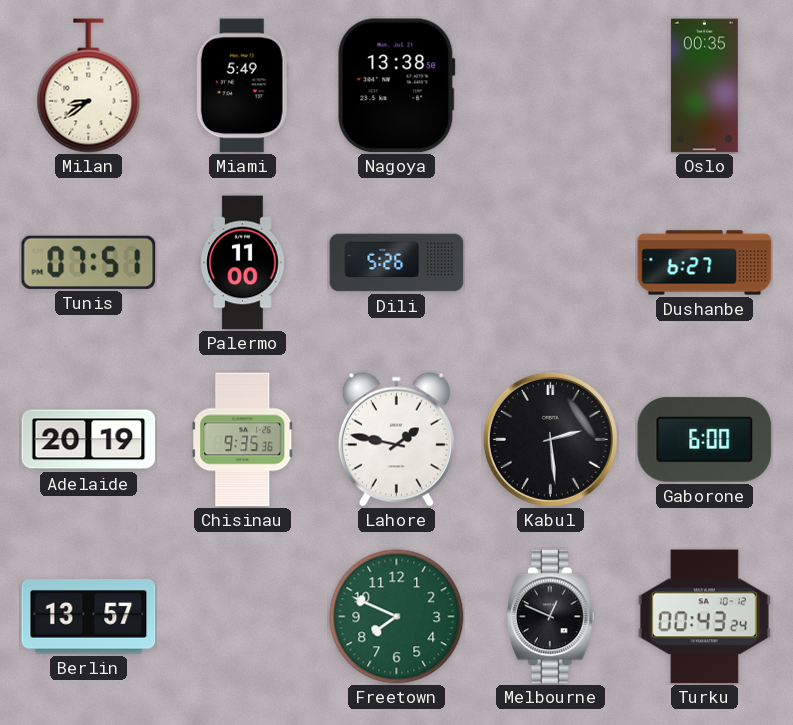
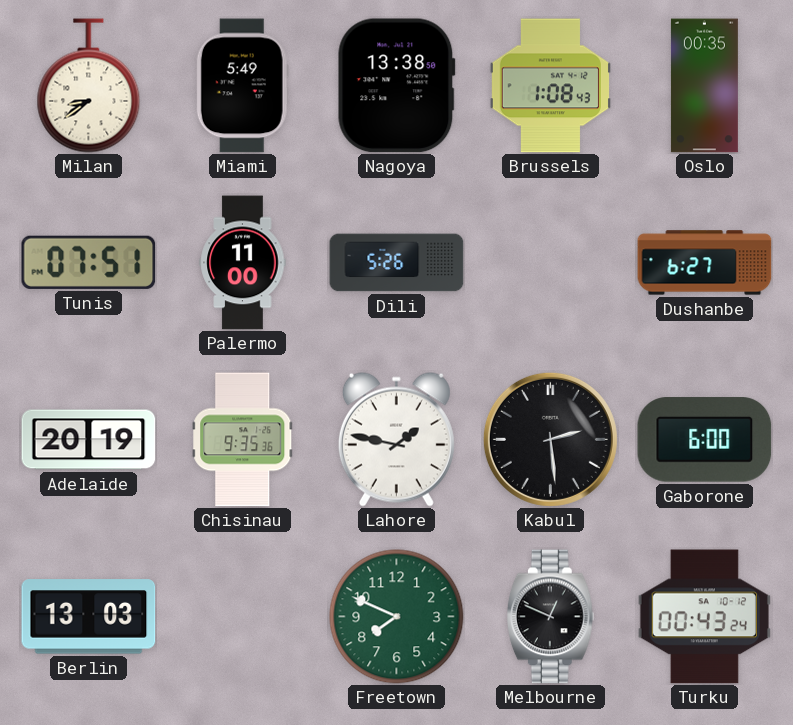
Brussels: none -> 1:08 (550, 86)
Berlin: 13:57 -> 13:03 (89, 617)
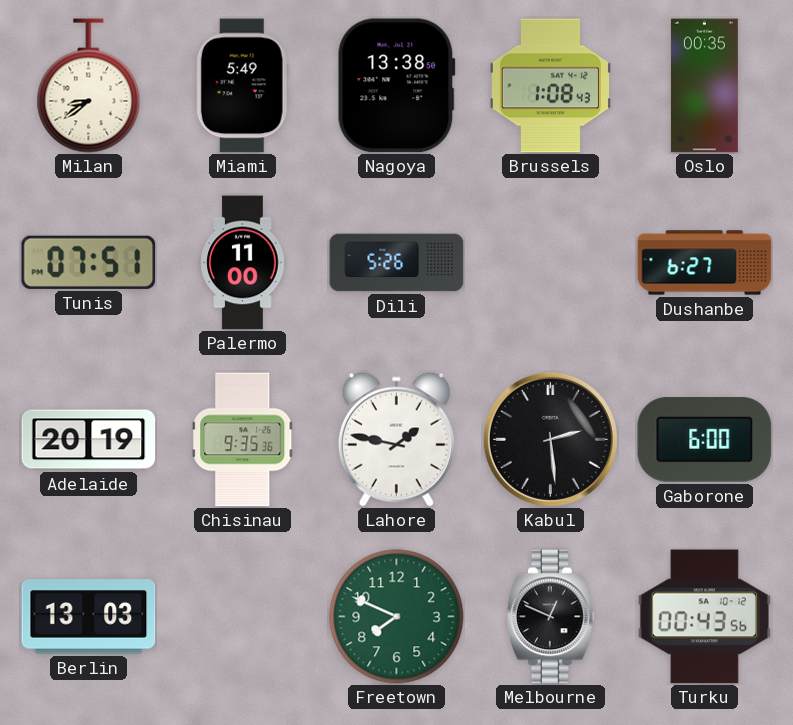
Turku: 00:43:24 -> 00:43:56 (704, 617)
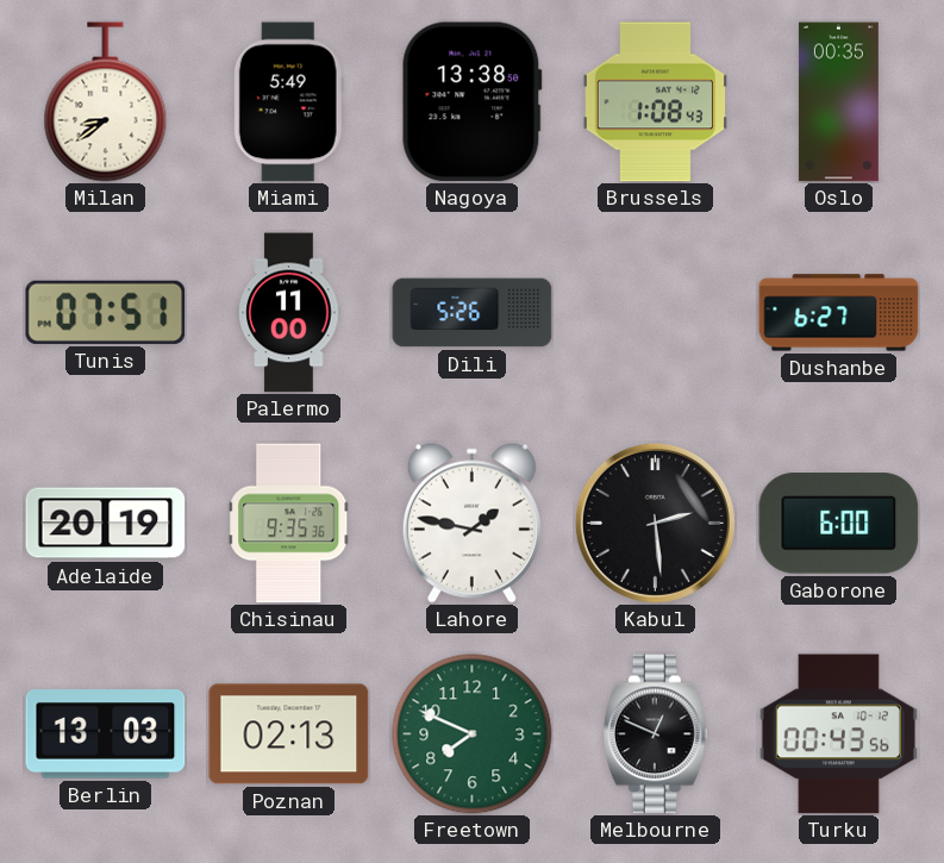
Poznan: none -> 02:13 (289, 734)
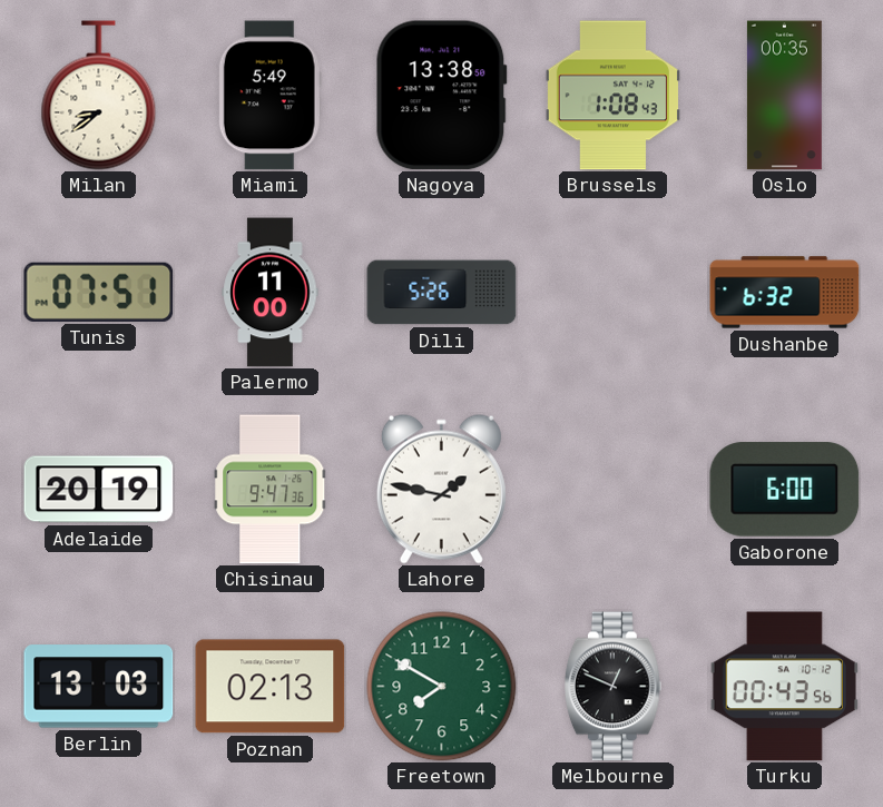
Dushanbe: 6:27 -> 6:32 (785, 293)
Chisinau: 9:35 -> 9:47 (271, 490)
Kabul: 2:29 -> none (655, 523)
Freetown: 7:49 -> 7:50 (442, 687)
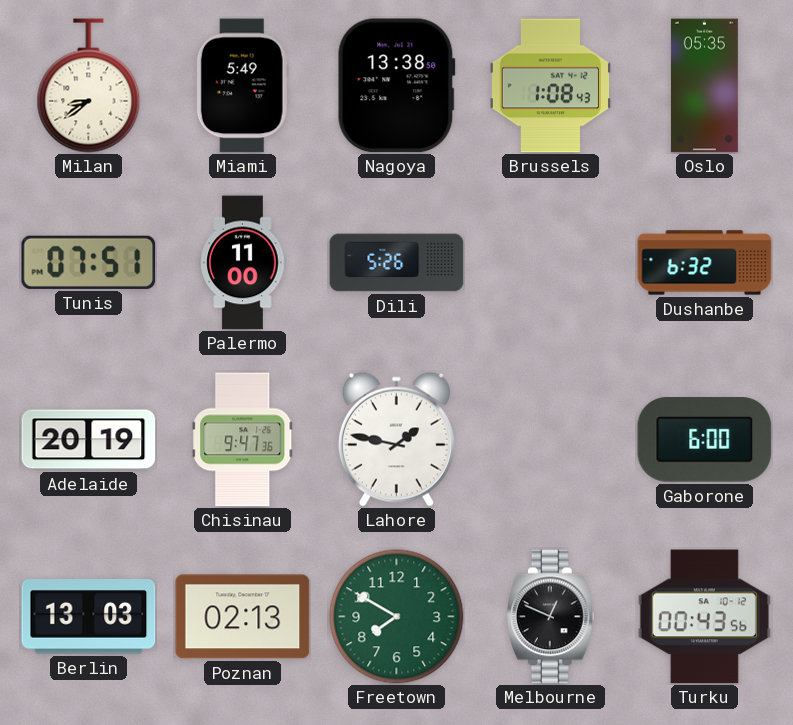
Oslo: 00:35 -> 05:35 (704, 86)
